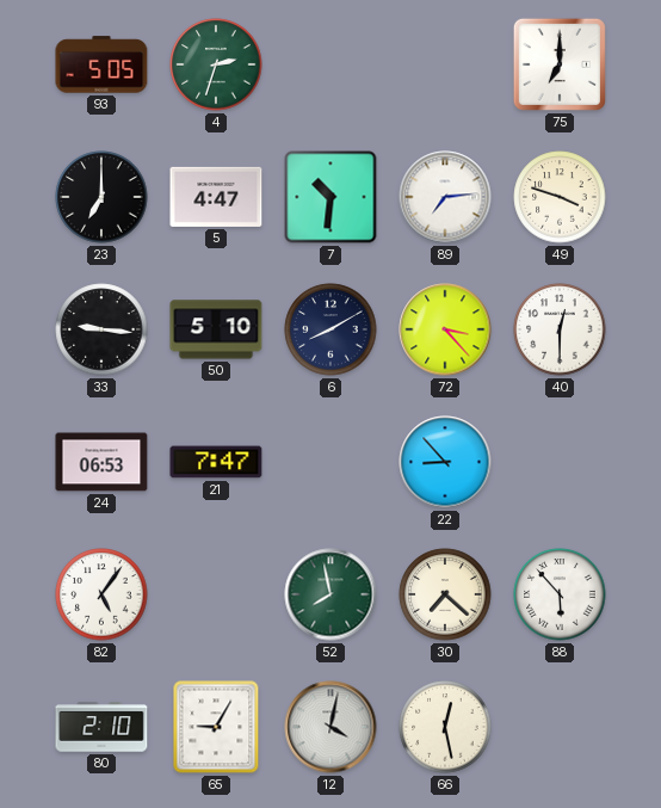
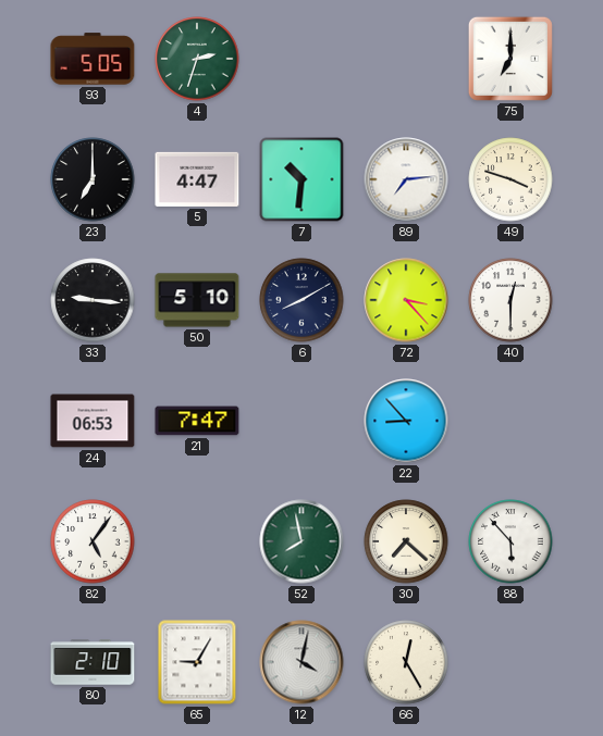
66: 12:28 -> 12:25 (406, 662)
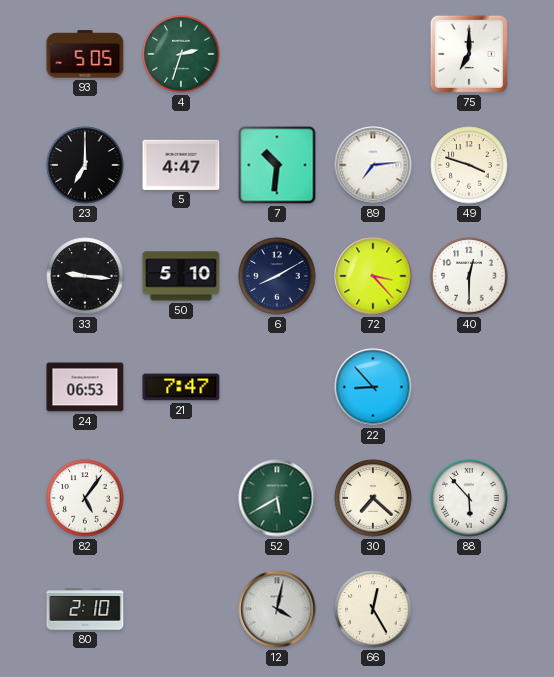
52: 7:58 -> 5:40 (277, 498)
65: 9:05 -> none (197, 662)
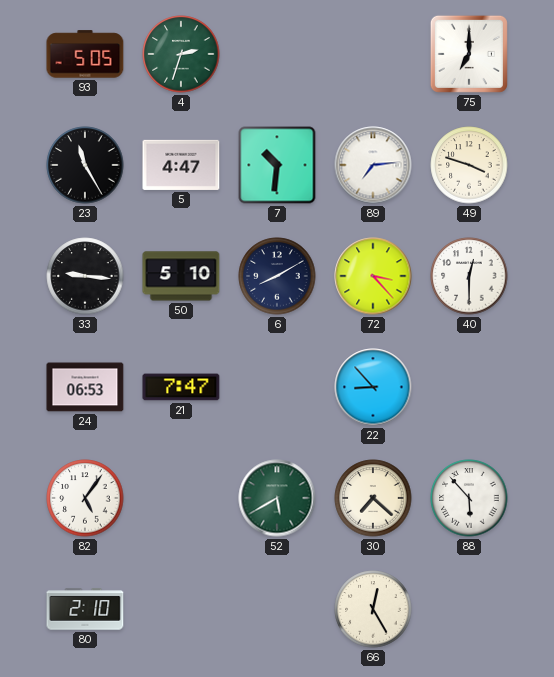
23: 7:00 -> 11:25 (85, 165)
12: 4:02 -> none (277, 609)
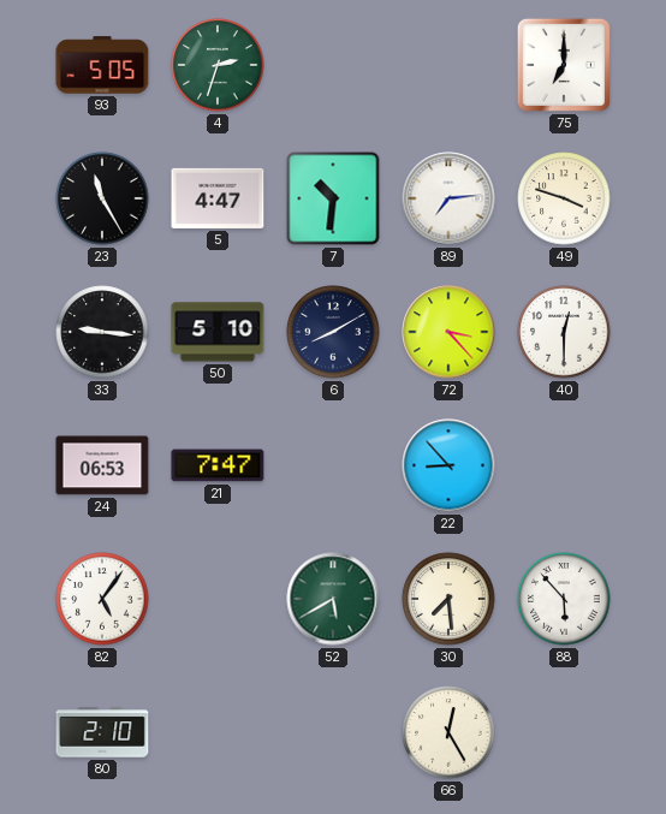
30: 7:22 -> 7:29 (448, 599)
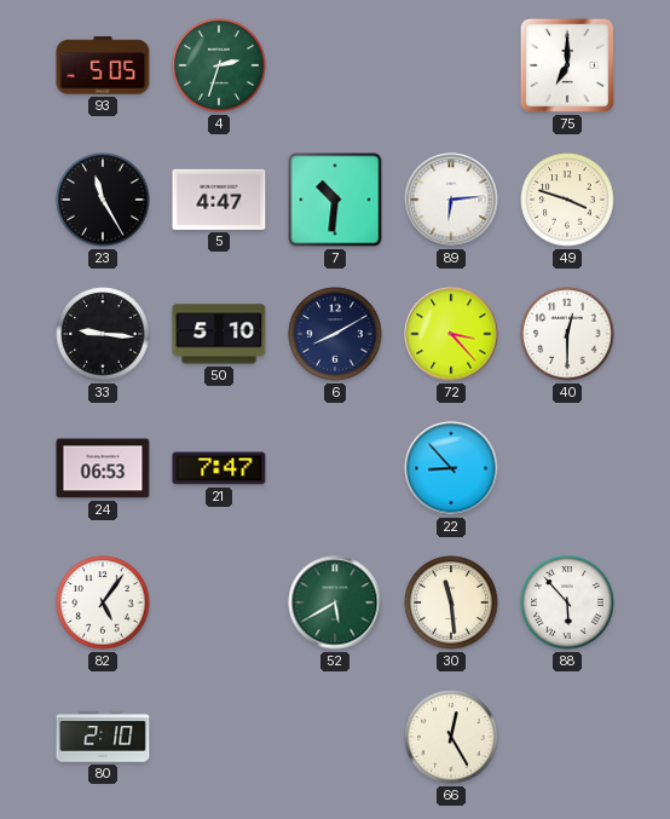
89: 7:14 -> 6:14 (451, 200)
30: 7:29 -> 11:29 (451, 602)
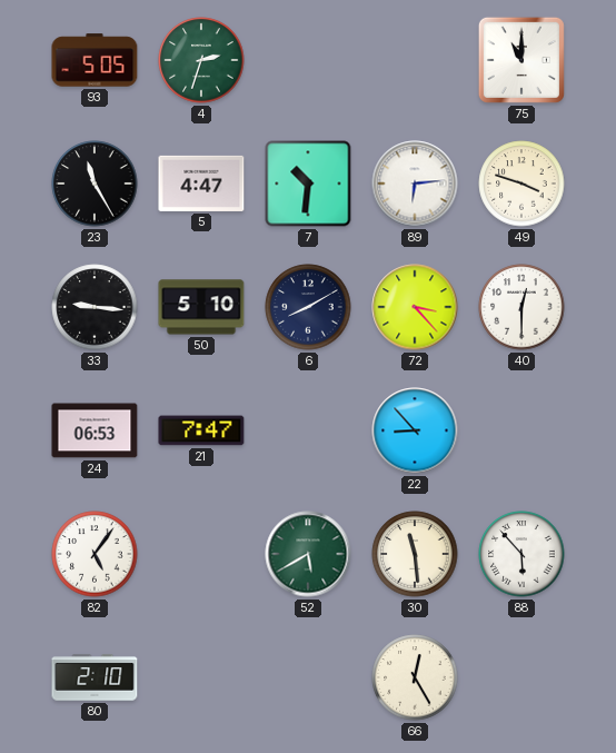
75: 7:00 -> 11:00 (521, 60)
